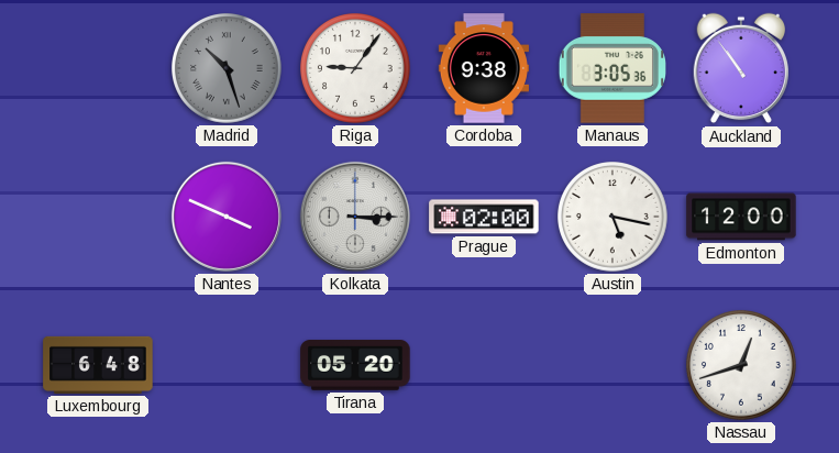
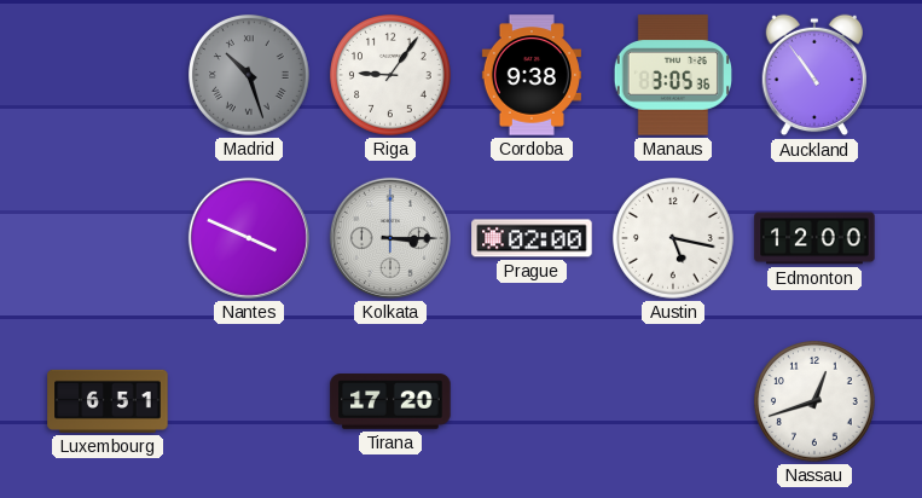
Luxembourg: 6:48 -> 6:51 (108, 401)
Tirana: 05:20 -> 17:20 (390, 401)
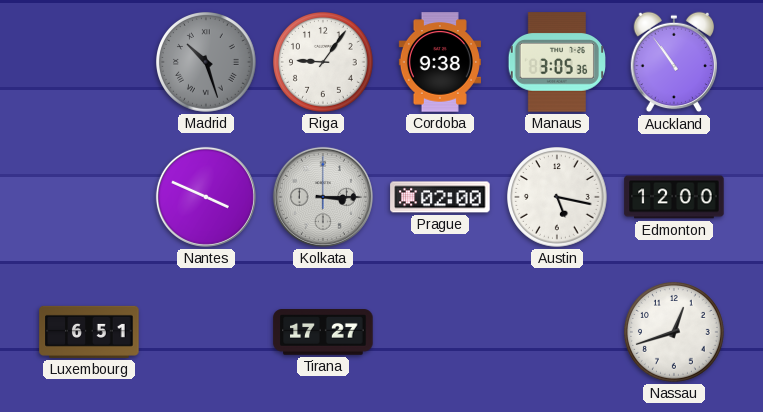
Tirana: 17:20 -> 17:27 (323, 332)
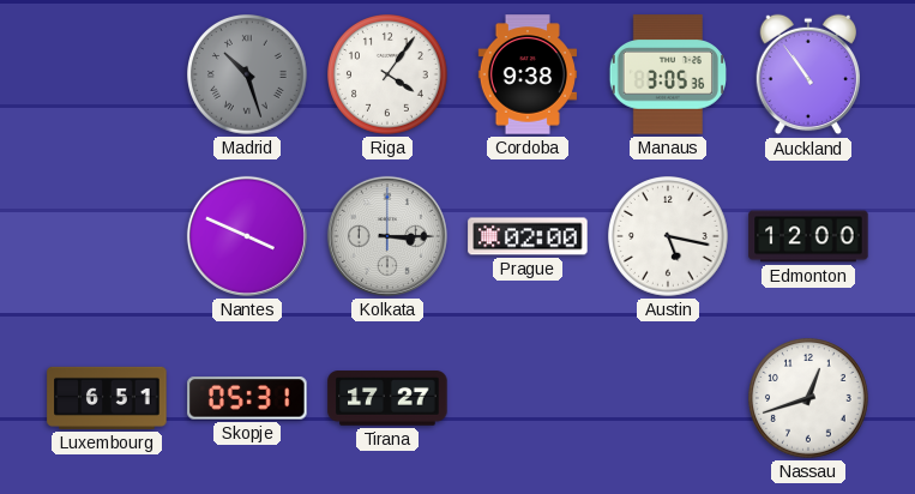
Riga: 9:06 -> 4:06 (389, 76)
Skopje: none -> 05:31 (247, 398)
